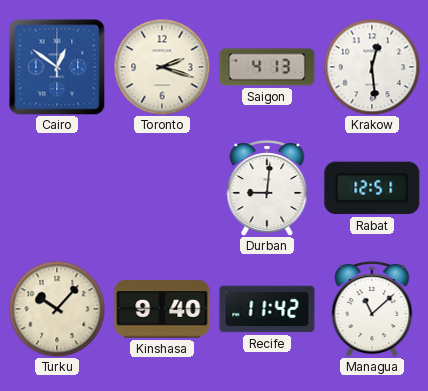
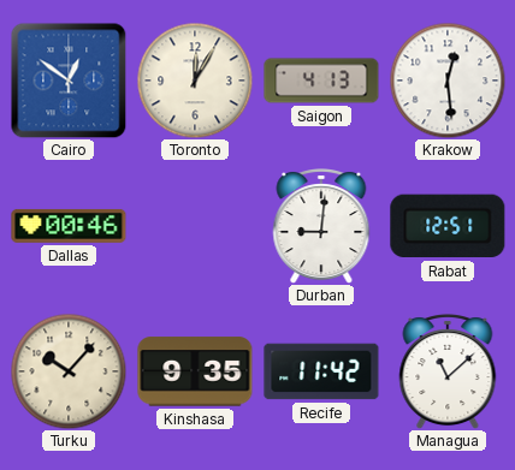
Toronto: 2:18 -> 12:05 (195, 81)
Dallas: none -> 00:46 (69, 226)
Kinshasa: 9:40 -> 9:35 (195, 371)
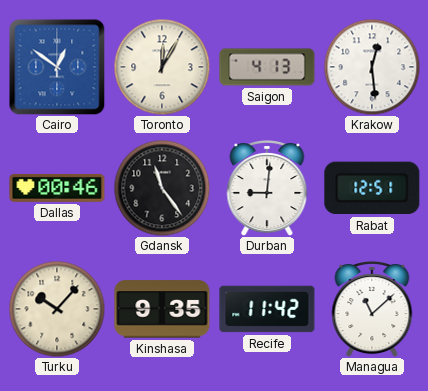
Gdansk: none -> 11:24 (162, 188)
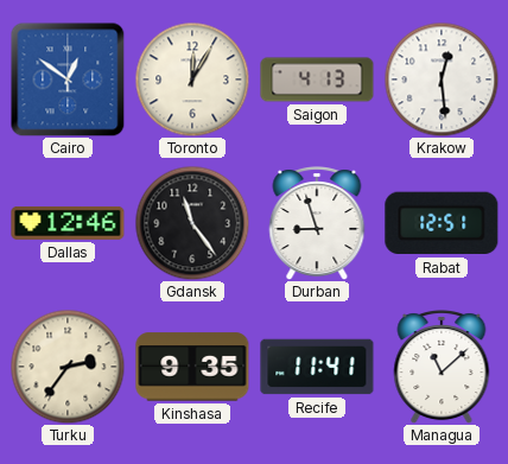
Dallas: 00:46 -> 12:46 (68, 223)
Durban: 9:01 -> 8:57 (317, 224)
Turku: 10:07 -> 2:36 (68, 367)
Recife: 11:42 -> 11:41 (317, 367)
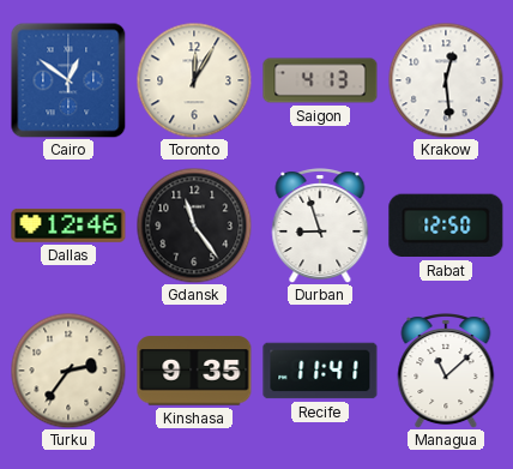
Rabat: 12:51 -> 12:50 (446, 226)
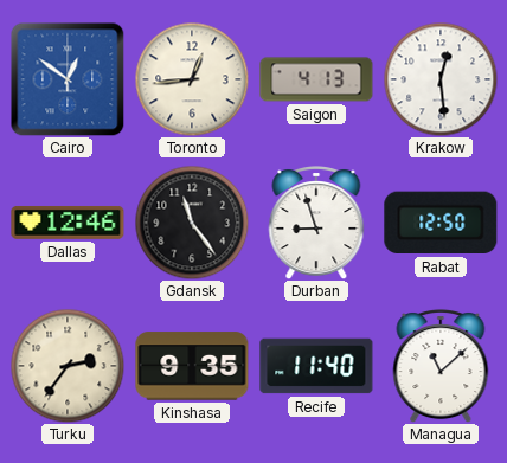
Toronto: 12:05 -> 12:44 (192, 79)
Recife: 11:41 -> 11:40 (316, 366)
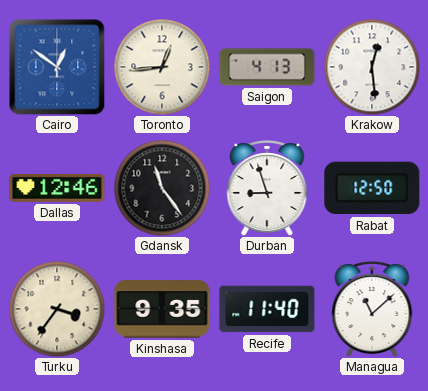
Turku: 2:36 -> 3:36 (57, 309)
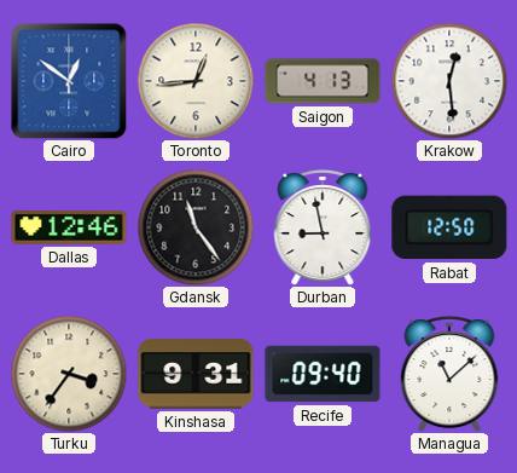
Durban: 8:57 -> 8:58 (323, 229)
Kinshasa: 9:35 -> 9:31 (196, 374)
Recife: 11:40 -> 09:40 (323, 374)
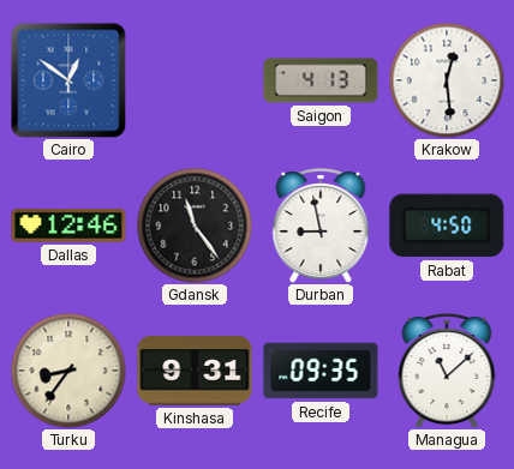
Toronto: 12:44 -> none (196, 81)
Rabat: 12:50 -> 4:50 (447, 226)
Turku: 3:36 -> 8:36 (68, 371)
Recife: 09:40 -> 09:35 (321, 371)
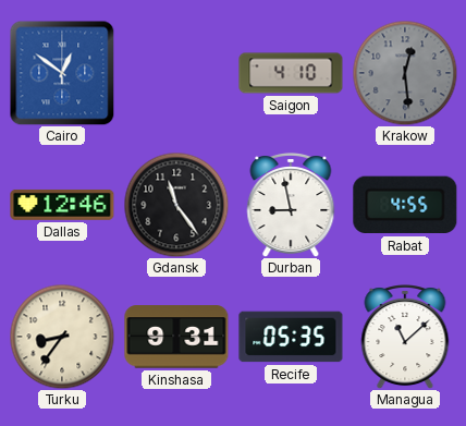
Saigon: 4:13 -> 4:10 (291, 73)
Krakow dial: white -> grey (405, 73)
Rabat: 4:50 -> 4:55 (405, 205)
Recife: 09:35 -> 05:35 (291, 337)
